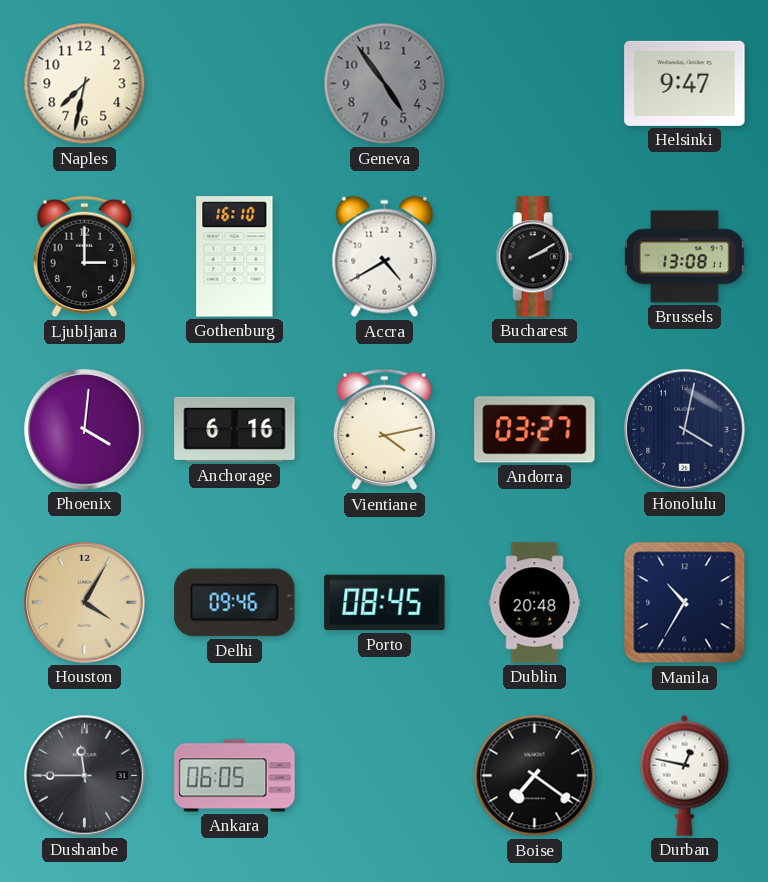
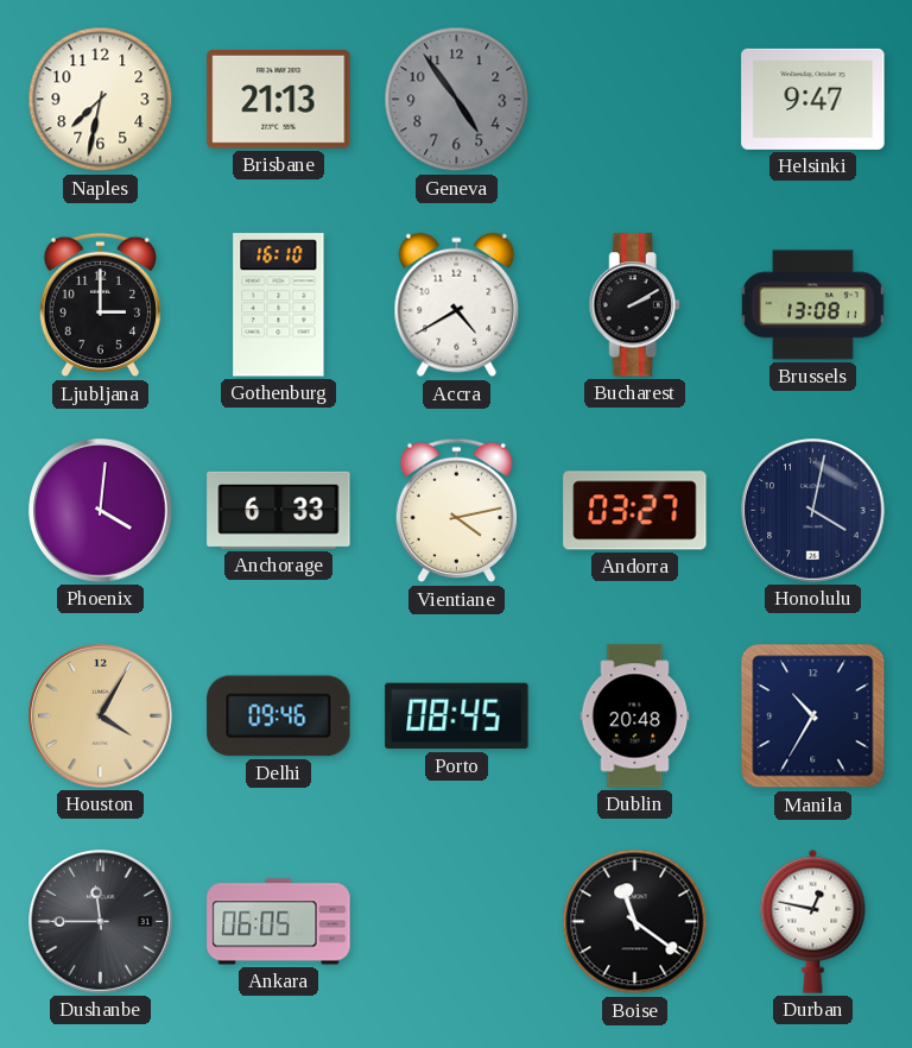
Brisbane: none -> 21:13 (279, 99)
Anchorage: 6:16 -> 6:33 (279, 510)
Boise: 7:21 -> 11:21 (635, 922)
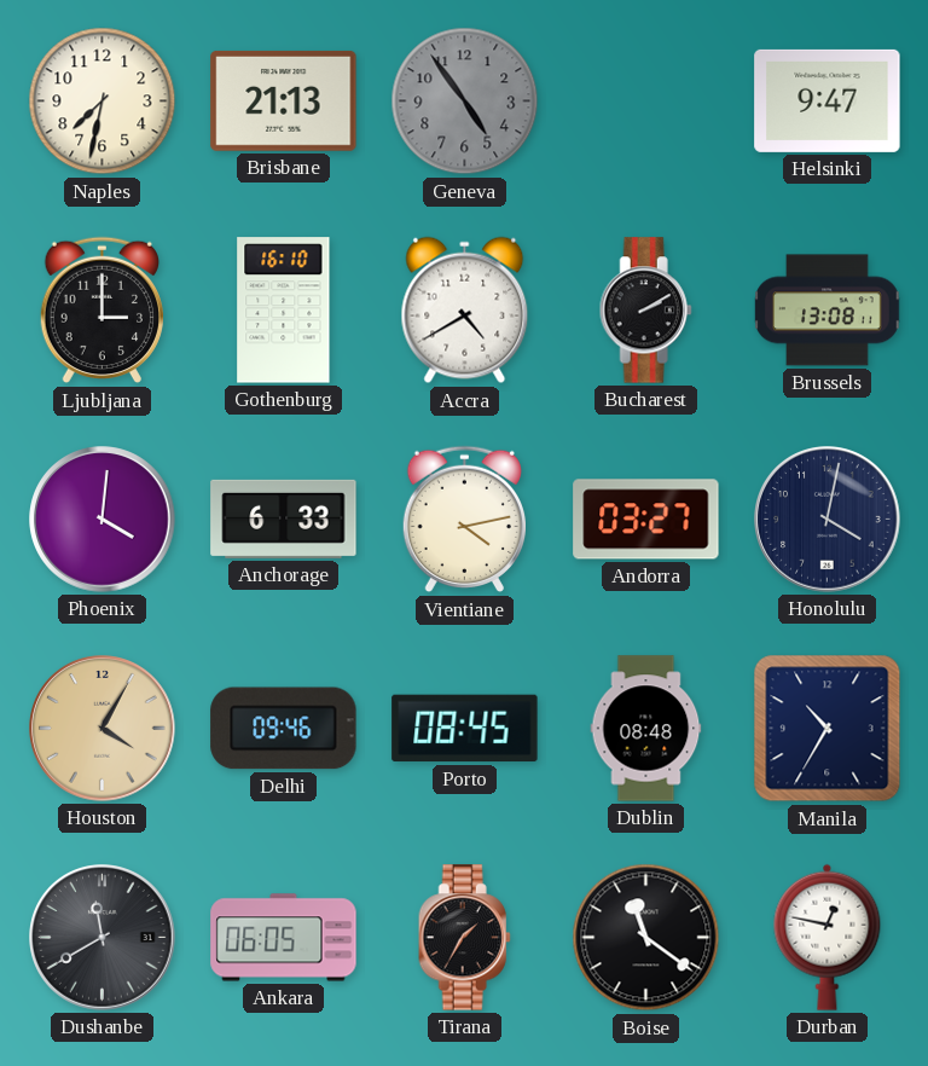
Dublin: 20:48 -> 08:48 (646, 729)
Dushanbe: 11:45 -> 11:40 (103, 938)
Tirana: none -> 1:35 (464, 938)
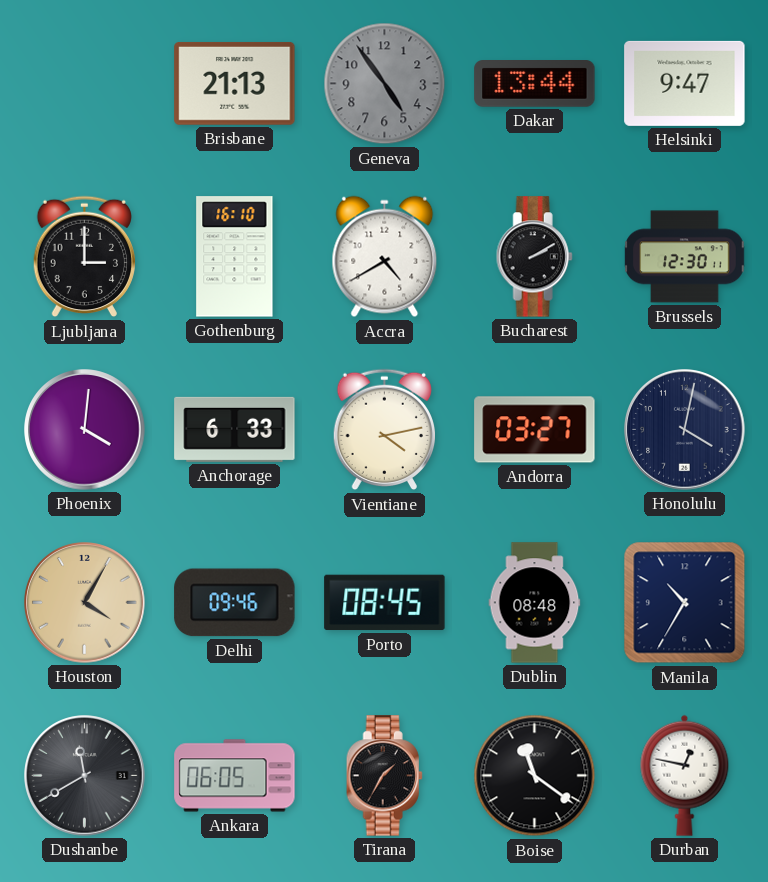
Naples: 7:32 -> none (103, 102)
Dakar: none -> 13:44 (535, 84)
Brussels: 13:08 -> 12:30 (685, 257)
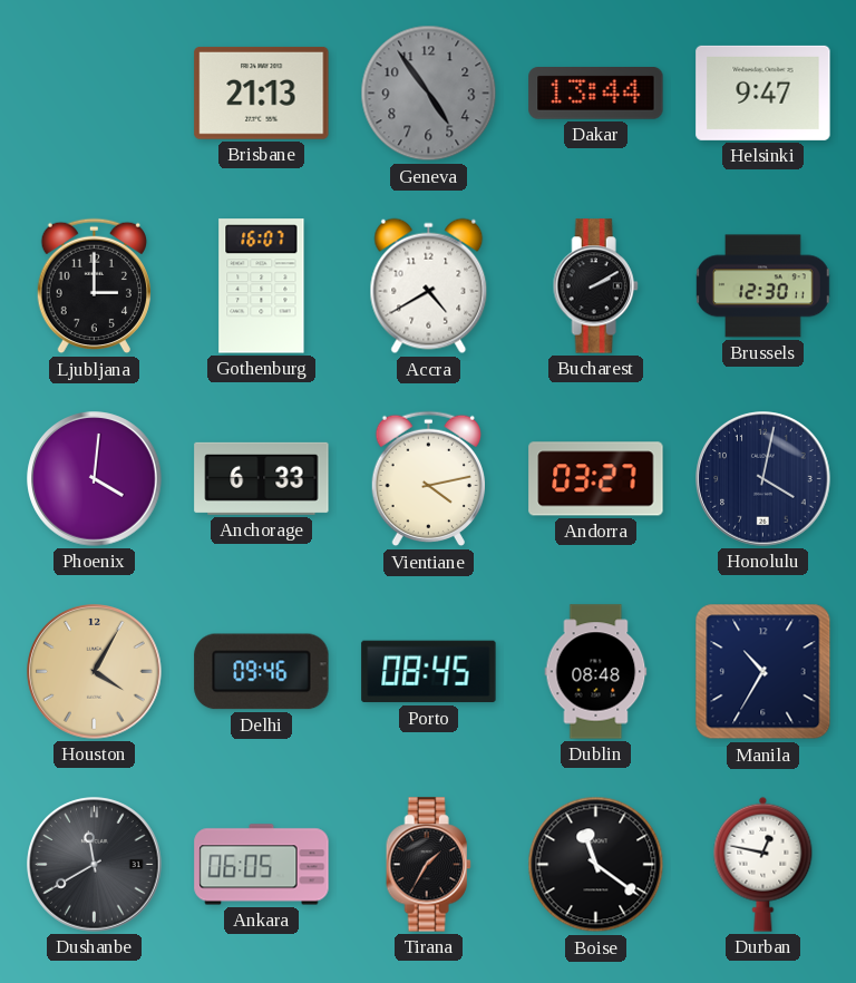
Gothenburg: 16:10 -> 16:07 (262, 286)
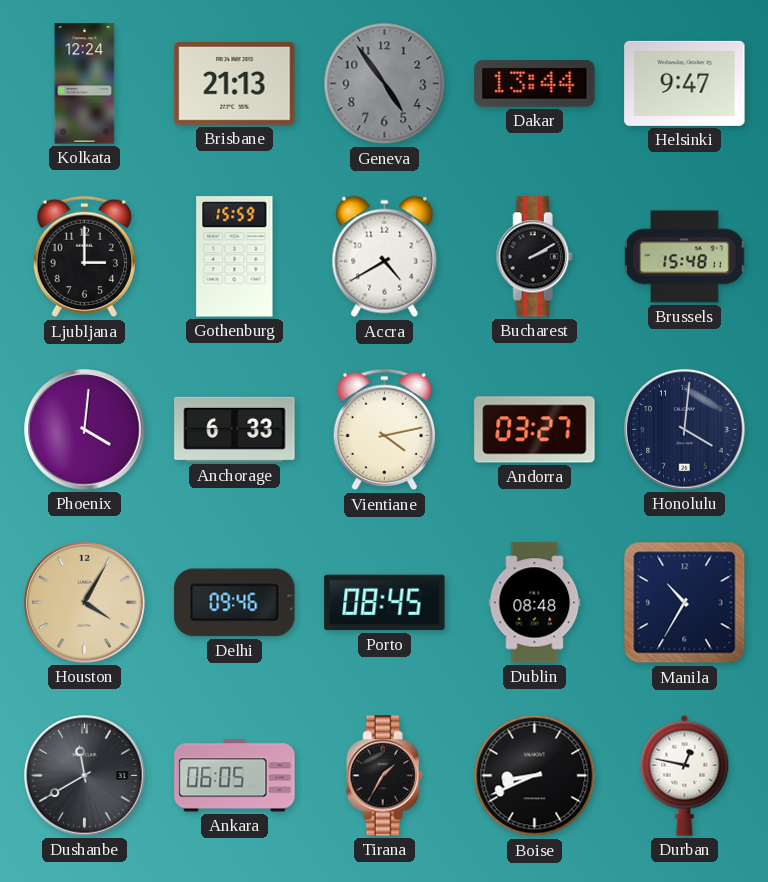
Kolkata: none -> 12:24 (85, 84)
Gothenburg: 16:07 -> 15:59 (235, 257)
Brussels: 12:30 -> 15:48 (685, 257)
Honolulu: 4:02 -> 4:01 (685, 430)
Boise: 11:21 -> 8:41 (535, 776)
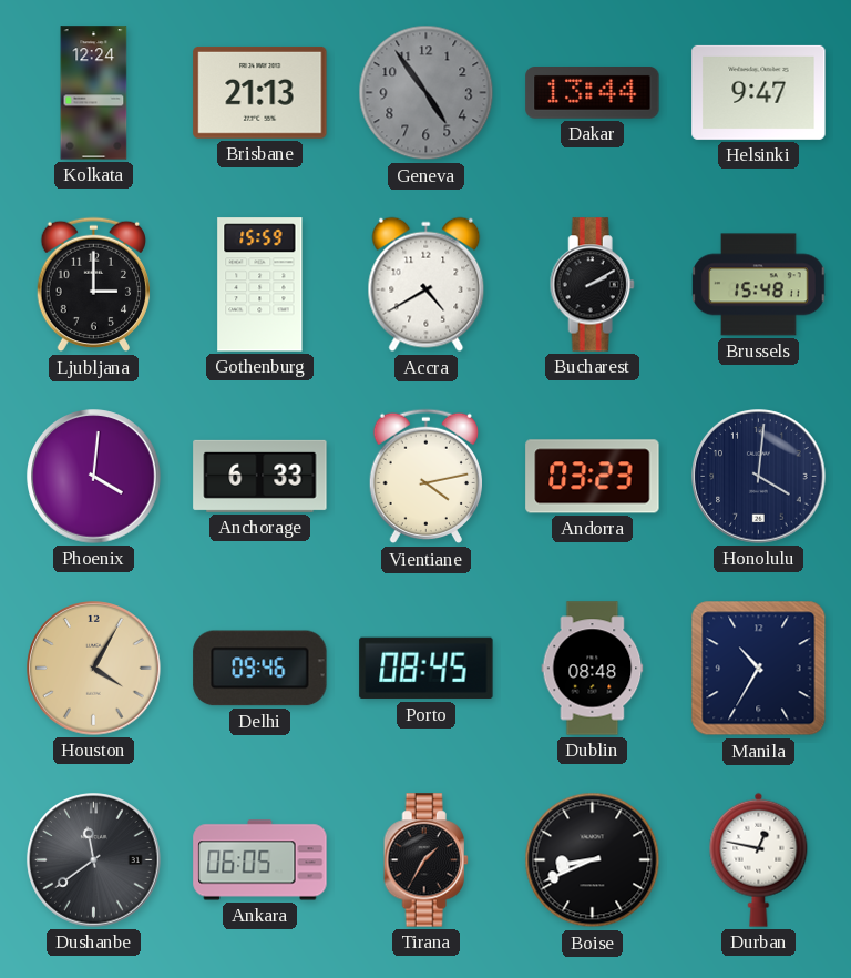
Andorra: 03:27 -> 03:23 (593, 477)
Dushanbe: 11:40 -> 11:39 (94, 860)
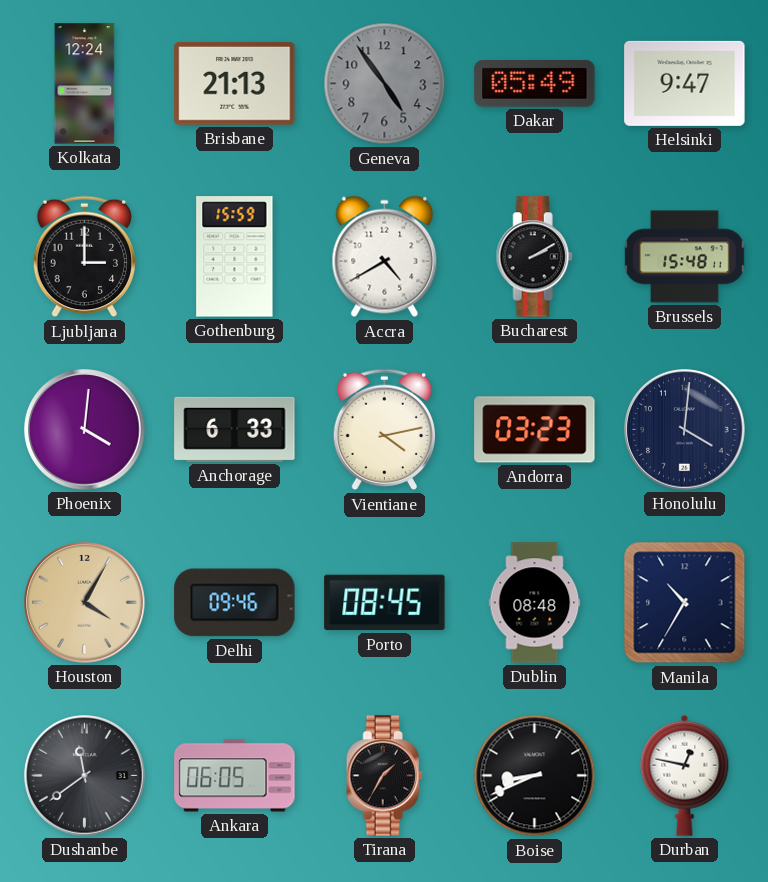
Dakar: 13:44 -> 05:49 (535, 84)
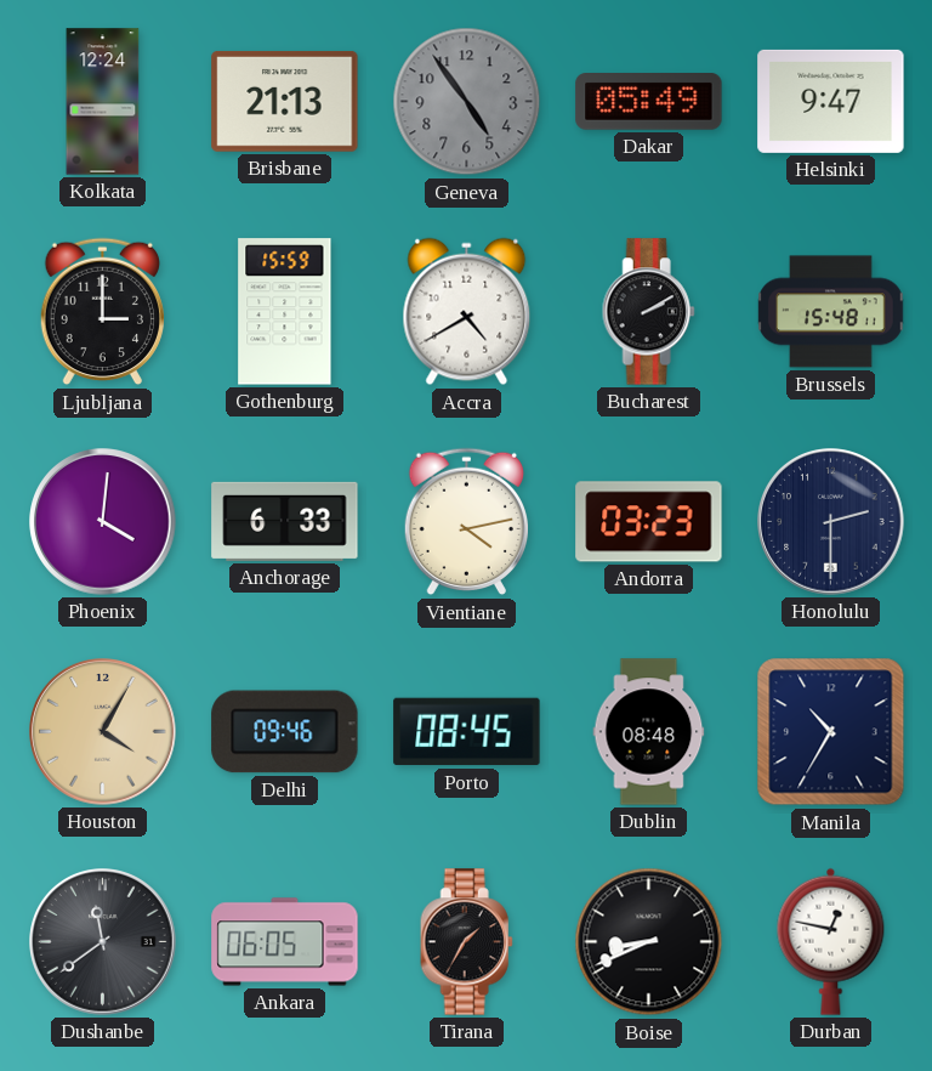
Honolulu: 4:01 -> 2:30 (831, 522)
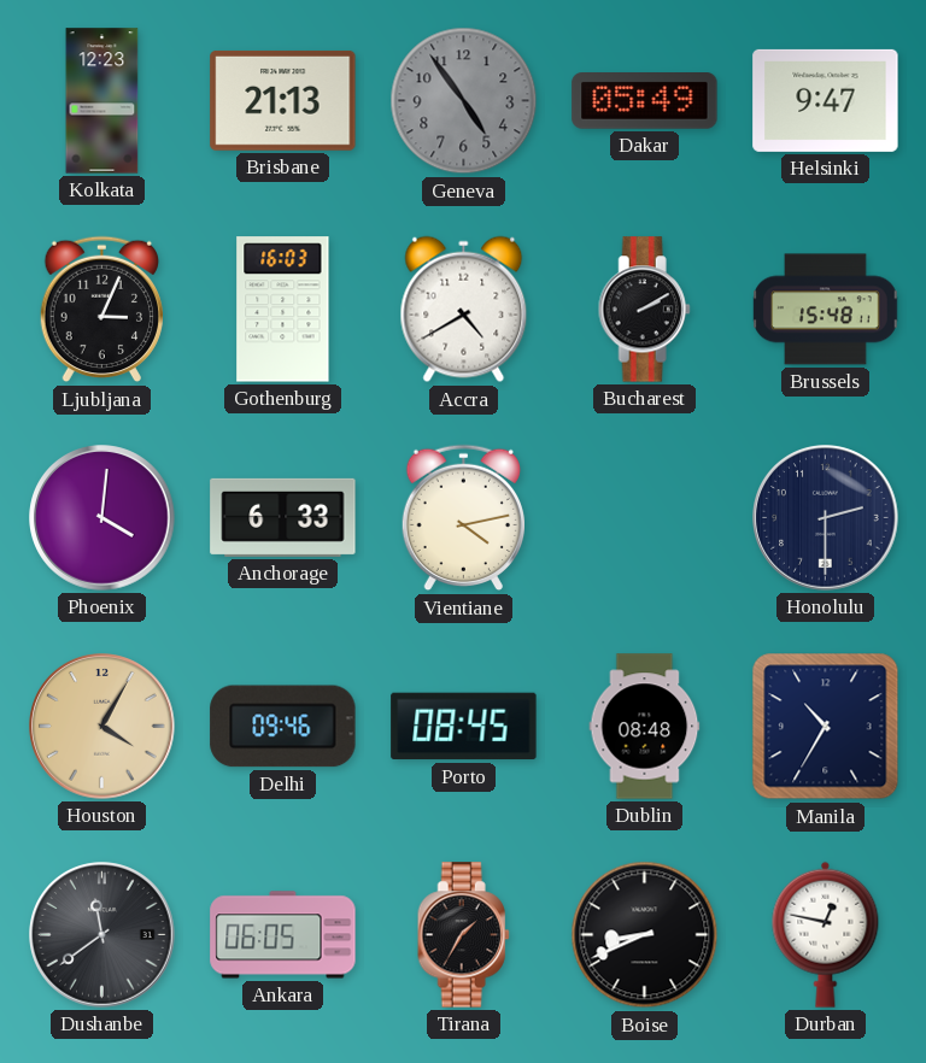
Kolkata: 12:24 -> 12:23 (102, 101)
Ljubljana: 3:00 -> 3:04 (101, 310)
Gothenburg: 15:59 -> 16:03 (283, 310)
Andorra: 03:23 -> none (649, 522)
